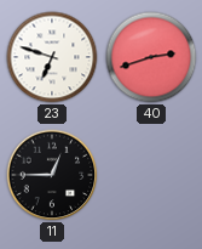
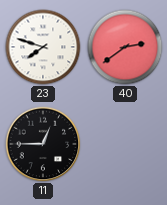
23: 6:48 -> 7:48 (43, 47)
40: 2:42 -> 2:39 (125, 47)
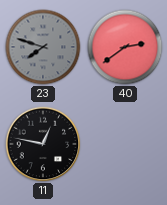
23 dial: white -> grey (43, 47)
11: 12:45 -> 12:47 (43, 144)
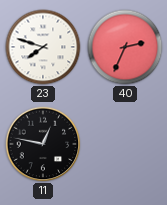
23 dial: grey -> white (43, 47)
40: 2:39 -> 2:34 (125, 47)
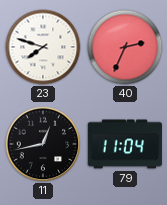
11: 12:47 -> 12:43 (43, 144)
79: none -> 11:04 (125, 144)
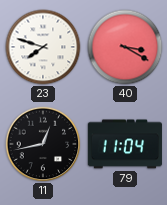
40: 2:34 -> 3:20 (125, 47)
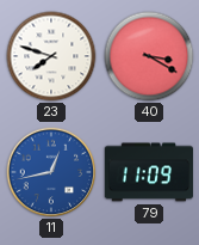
11 dial: black -> blue (51, 172)
79: 11:04 -> 11:09 (149, 172)
